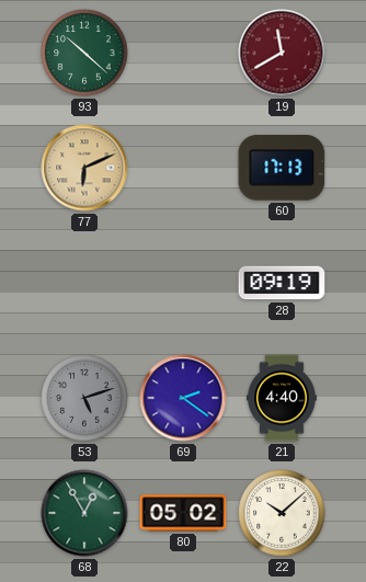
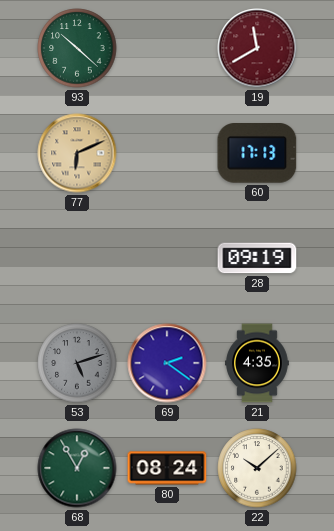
21: 4:40 -> 4:35 (258, 363)
80: 05:02 -> 08:24 (167, 468)
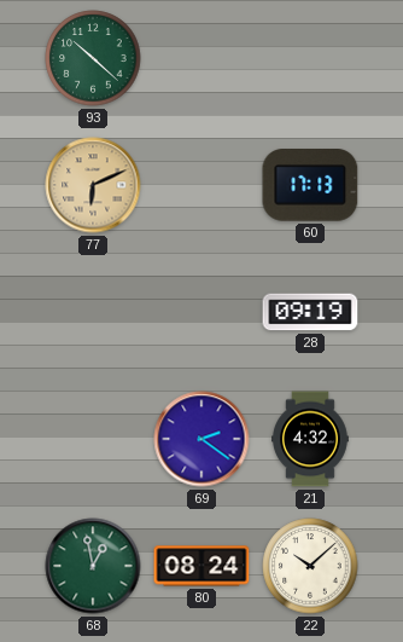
19: 11:40 -> none (257, 48)
53: 5:12 -> none (77, 363)
21: 4:35 -> 4:32 (311, 439)
68: 12:55 -> 12:58 (93, 566)
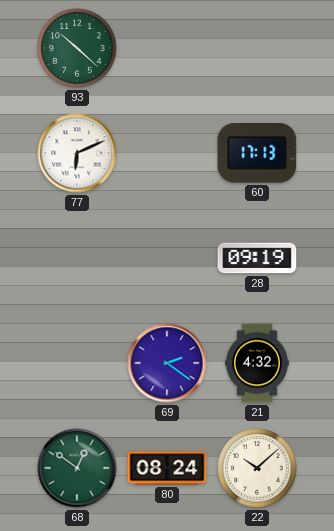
77 dial: champagne -> white (77, 153)
68: 12:58 -> 12:51 (77, 468)
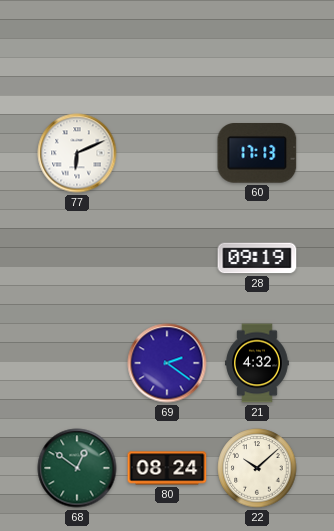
93: 10:22 -> none (77, 48)
